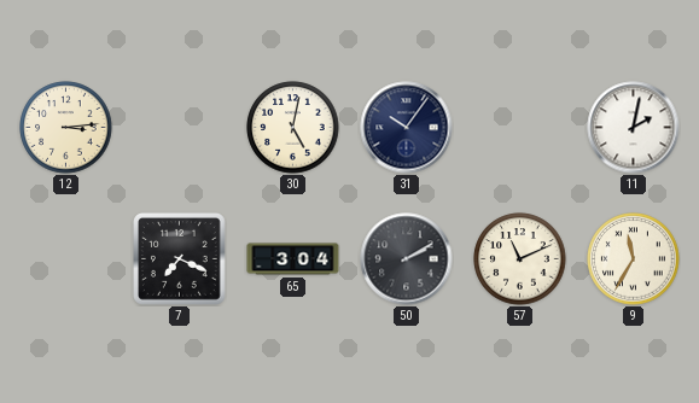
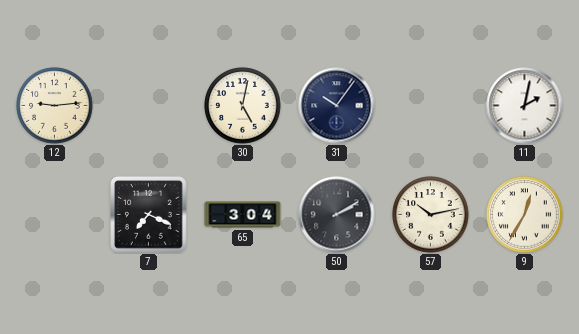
12: 3:14 -> 9:14 (55, 106)
57: 11:11 -> 10:13 (431, 215)
9: 11:35 -> 12:35 (525, 215)
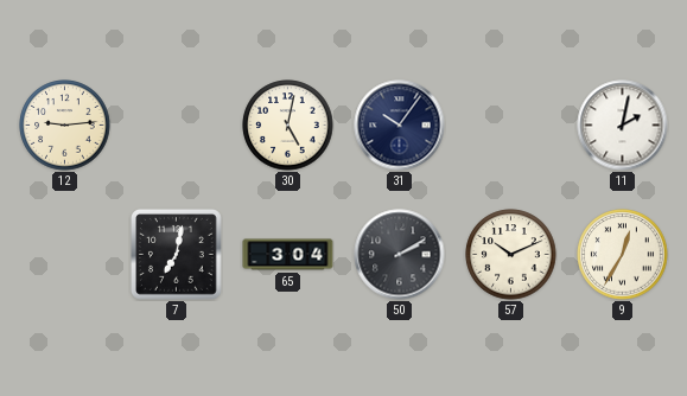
7: 7:19 -> 7:02 (177, 255)
57: 10:13 -> 10:11 (511, 255)
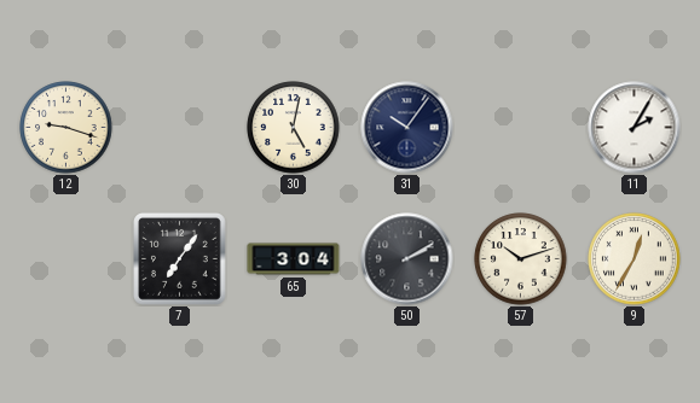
12: 9:14 -> 9:18 (66, 128)
11: 2:02 -> 2:05 (635, 128)
7: 7:02 -> 7:06 (180, 259)
57: 10:11 -> 10:12 (521, 259)
